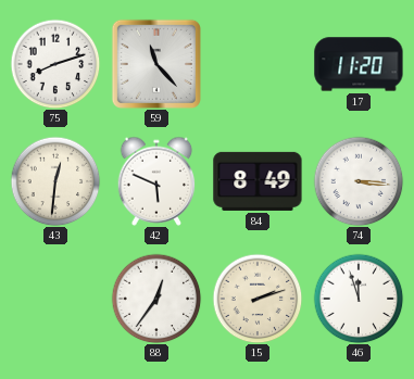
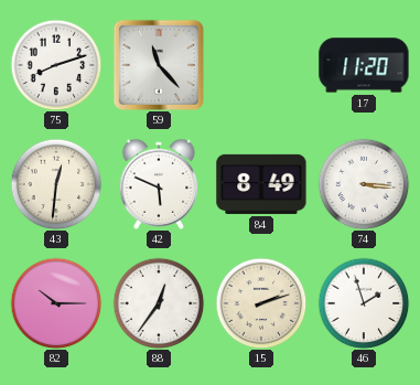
82: none -> 10:15 (56, 303)
46: 11:57 -> 1:57 (364, 303)
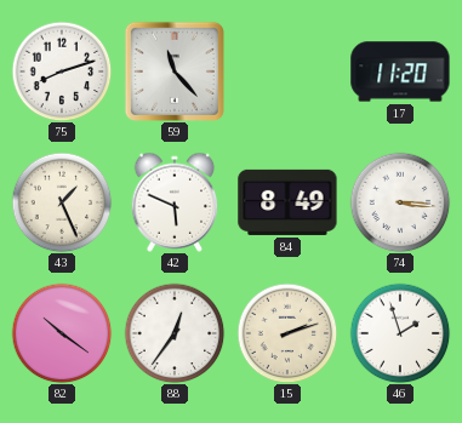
43: 12:31 -> 1:26 (62, 202)
82: 10:15 -> 10:21 (62, 333)
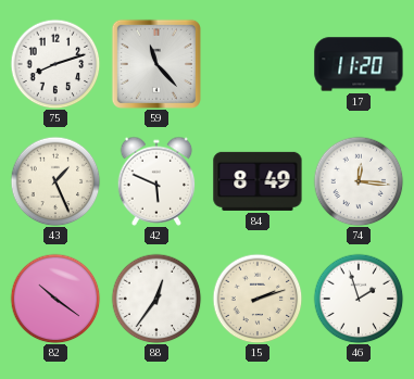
74: 3:16 -> 12:16 (359, 181)
